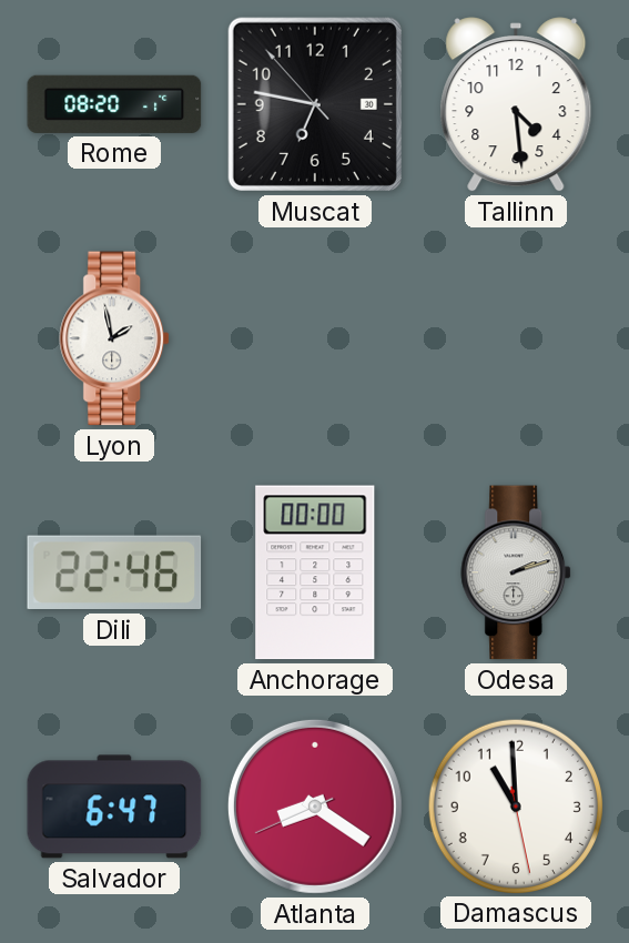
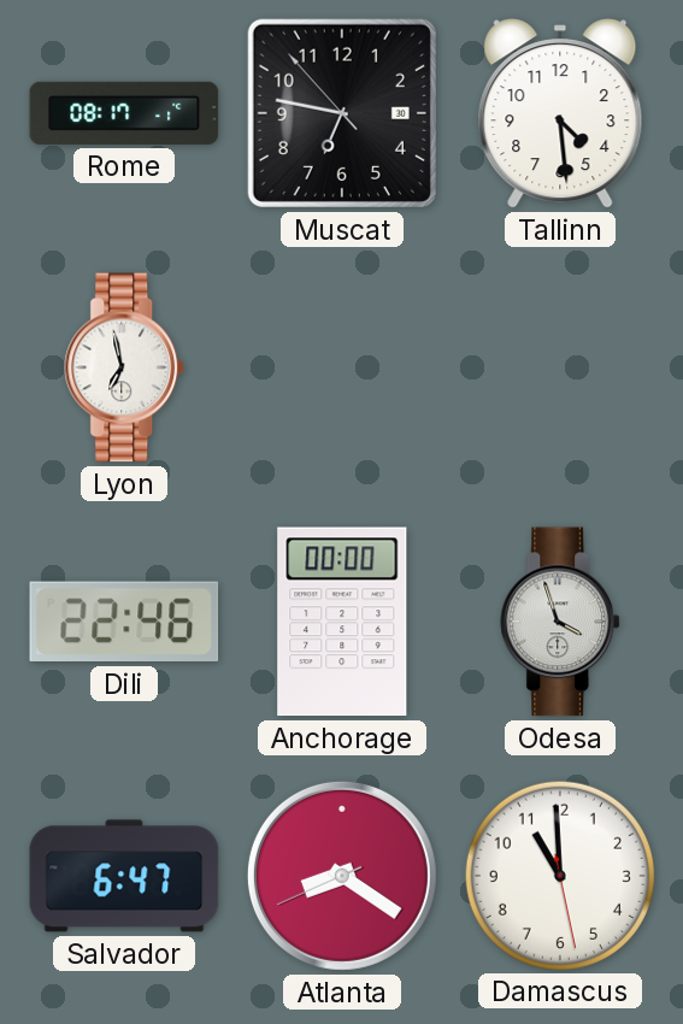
Rome: 08:20 -> 08:17 (124, 113)
Lyon: 1:58 -> 6:58 (125, 367)
Odesa: 2:12 -> 3:57 (561, 622)
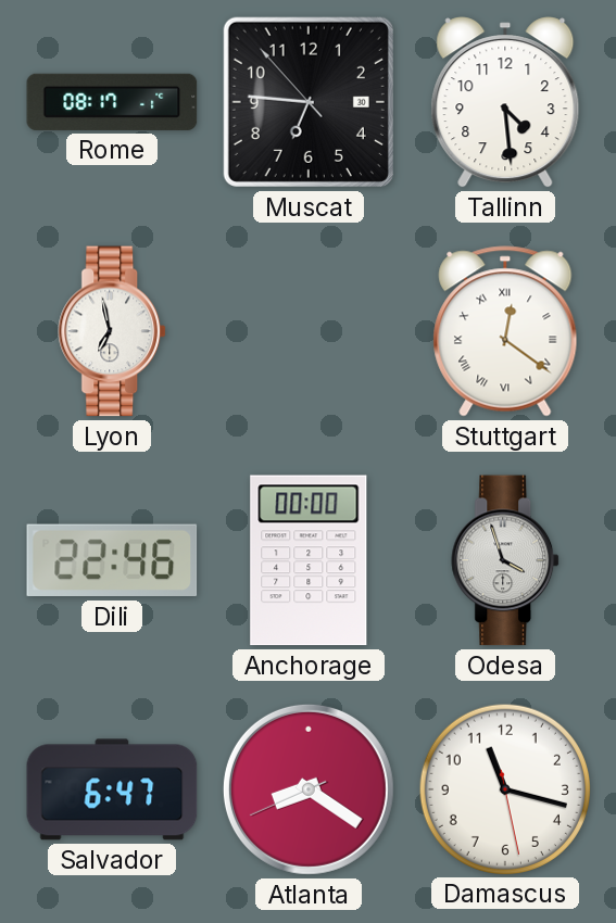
Muscat: 6:46 -> 6:45 (309, 102)
Stuttgart: none -> 12:21 (505, 331)
Damascus: 10:59 -> 11:17 (504, 788)
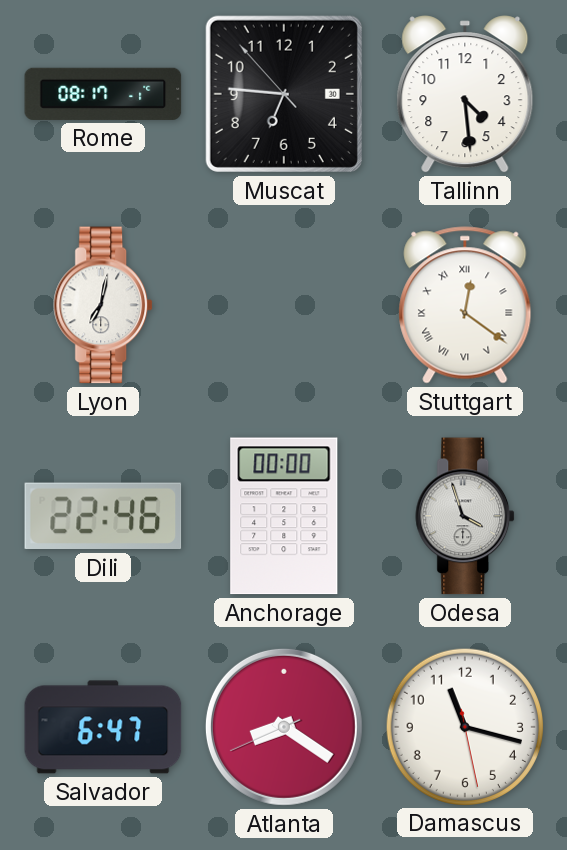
Lyon: 6:58 -> 7:02 (104, 305)
